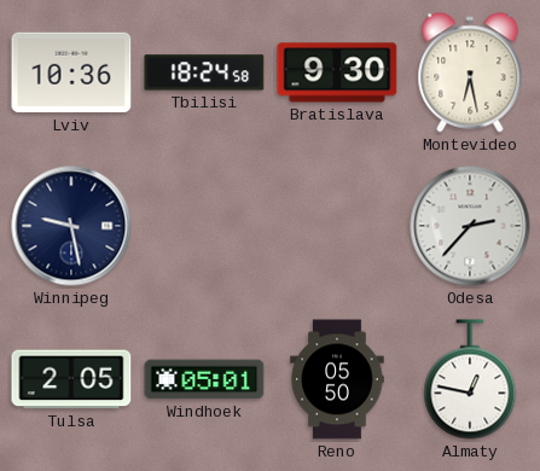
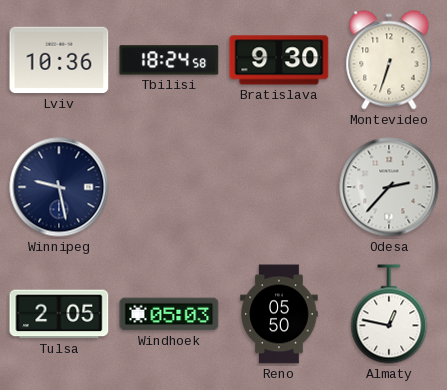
Montevideo: 6:28 -> 6:33 (389, 60)
Windhoek: 05:01 -> 05:03 (169, 314)
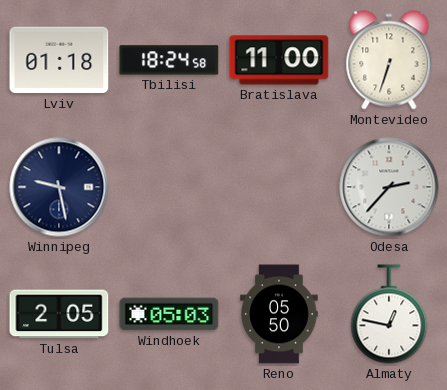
Lviv: 10:36 -> 01:18 (59, 60)
Bratislava: 9:30 -> 11:00 (279, 60)
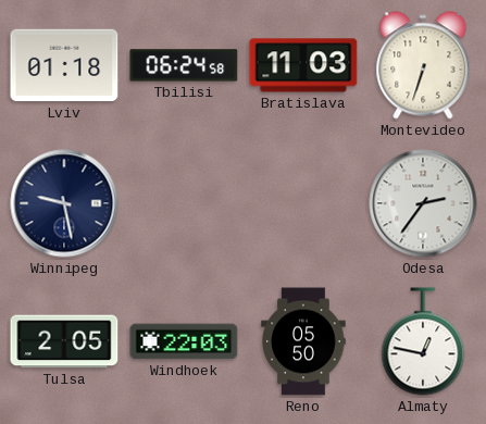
Tbilisi: 18:24 -> 06:24 (184, 65)
Bratislava: 11:00 -> 11:03 (303, 65)
Odesa: 2:37 -> 2:36 (423, 203)
Windhoek: 05:03 -> 22:03 (184, 341)
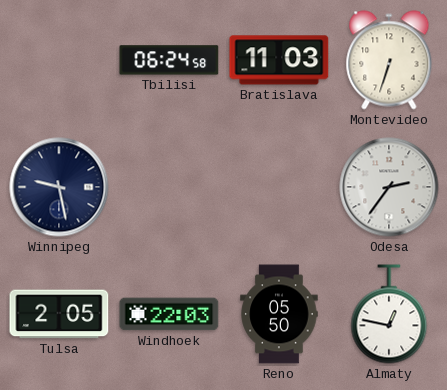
Lviv: 01:18 -> none (64, 65)
